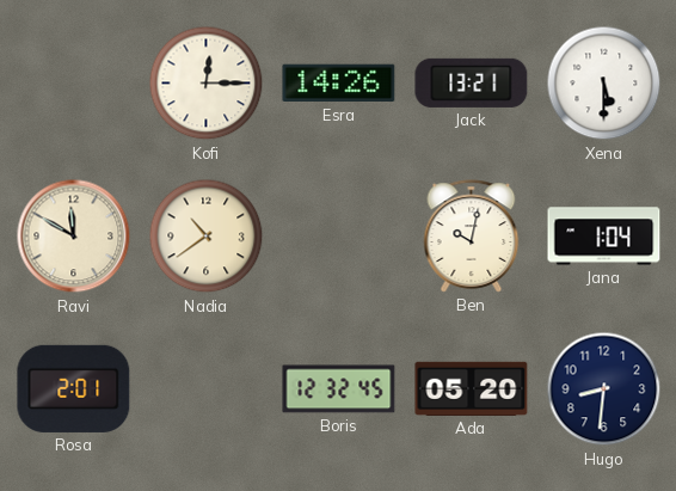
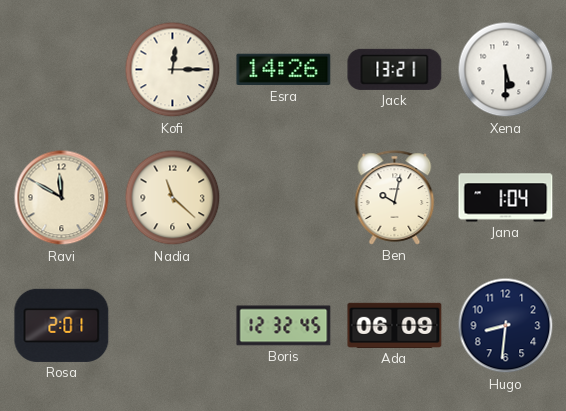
Nadia: 10:39 -> 11:22 (173, 198)
Ada: 05:20 -> 06:09 (395, 325)
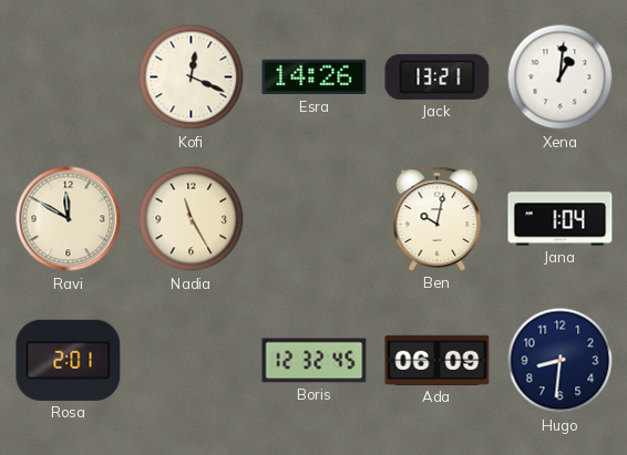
Kofi: 12:15 -> 12:19 (192, 77)
Xena: 5:30 -> 1:01 (561, 77)
Nadia: 11:22 -> 11:25 (192, 219)
